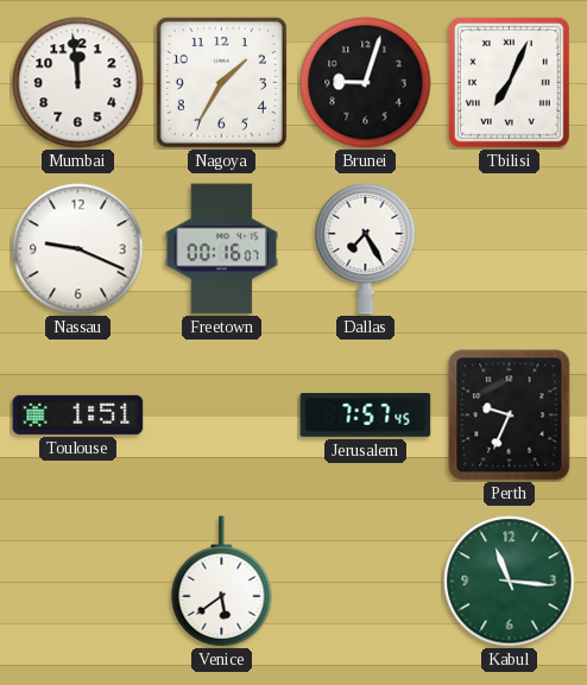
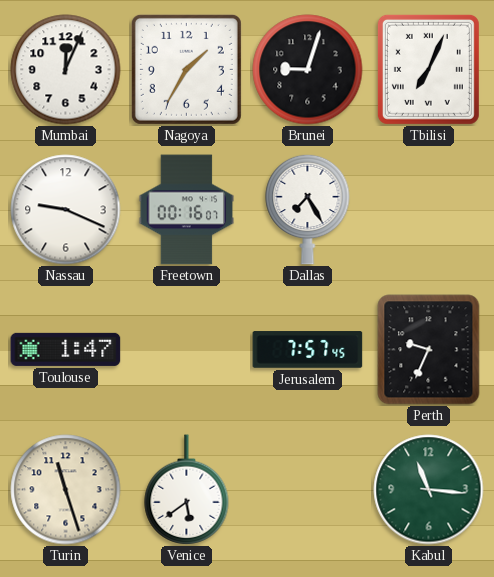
Mumbai: 11:59 -> 12:04 (66, 70)
Toulouse: 1:51 -> 1:47 (66, 349)
Turin: none -> 11:27 (66, 490)
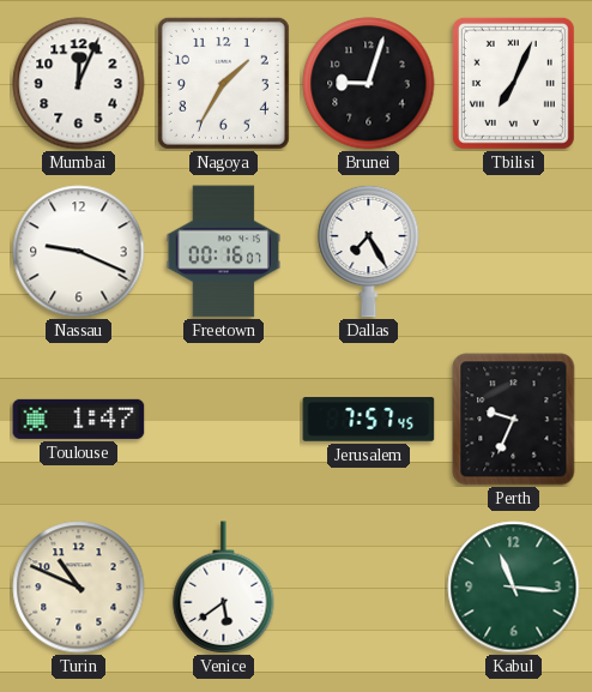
Turin: 11:27 -> 10:49 (79, 588)
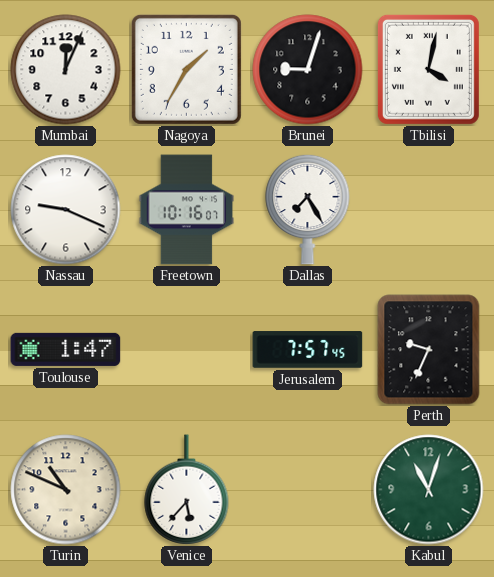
Tbilisi: 7:04 -> 4:02 (428, 69)
Freetown: 00:16 -> 10:16 (187, 210)
Venice: 5:39 -> 5:37 (187, 490)
Kabul: 11:16 -> 11:03 (429, 490)
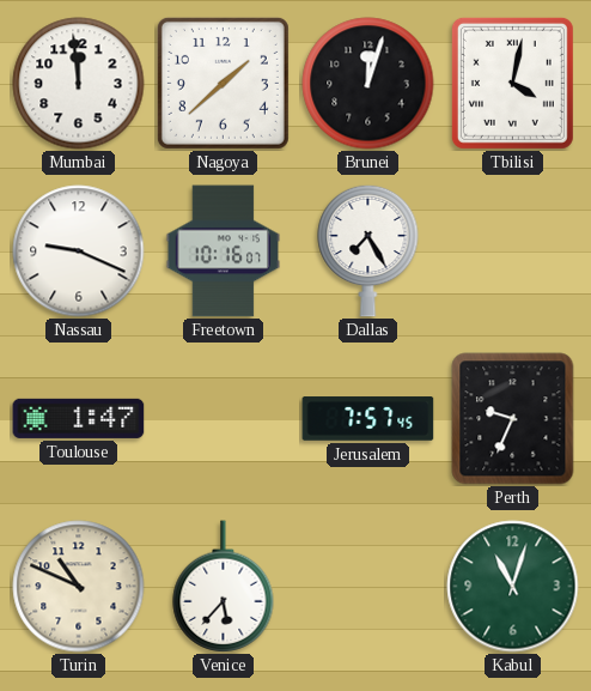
Mumbai: 12:04 -> 11:59 (79, 84)
Nagoya: 1:35 -> 1:38 (223, 83)
Brunei: 9:03 -> 12:03 (368, 84)
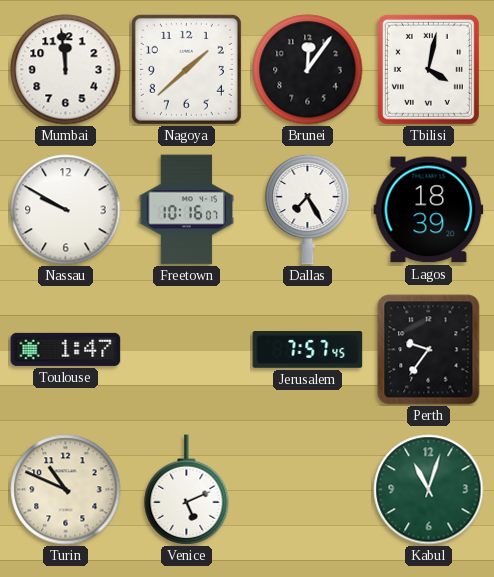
Brunei: 12:03 -> 12:06 (308, 70)
Nassau: 9:19 -> 9:50 (66, 210)
Lagos: none -> 18:39 (429, 210)
Perth: 9:34 -> 9:36 (429, 350)
Venice: 5:37 -> 5:11 (187, 490)
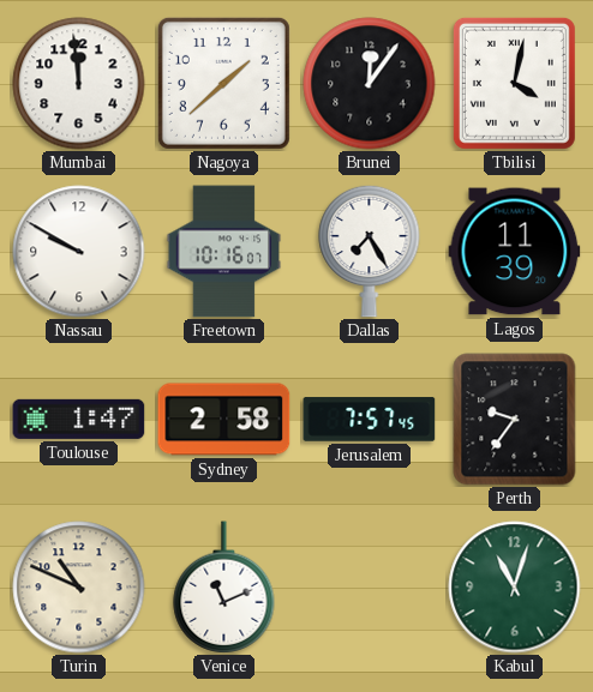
Lagos: 18:39 -> 11:39 (515, 252)
Sydney: none -> 2:58 (224, 420)
Venice: 5:11 -> 11:11 (224, 588)
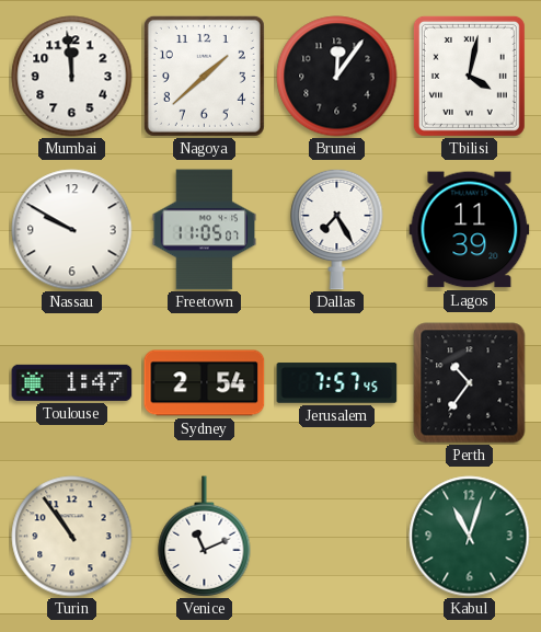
Freetown: 10:16 -> 11:05 (205, 230)
Sydney: 2:58 -> 2:54 (205, 383)
Perth: 9:36 -> 10:36 (470, 383)
Turin: 10:49 -> 10:54 (72, 537)
